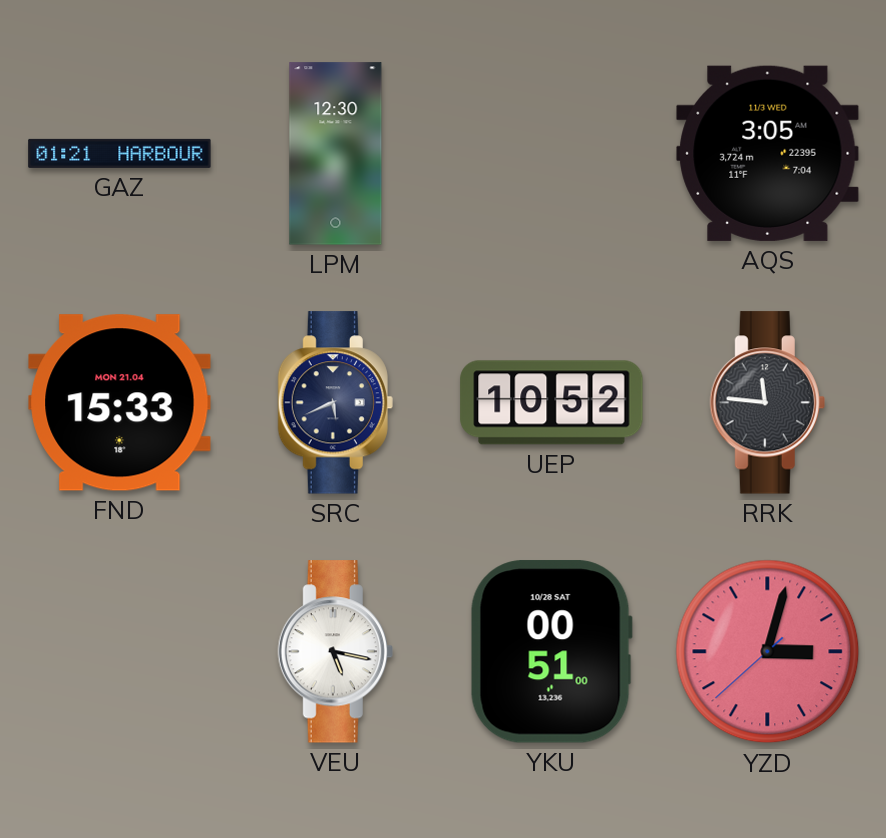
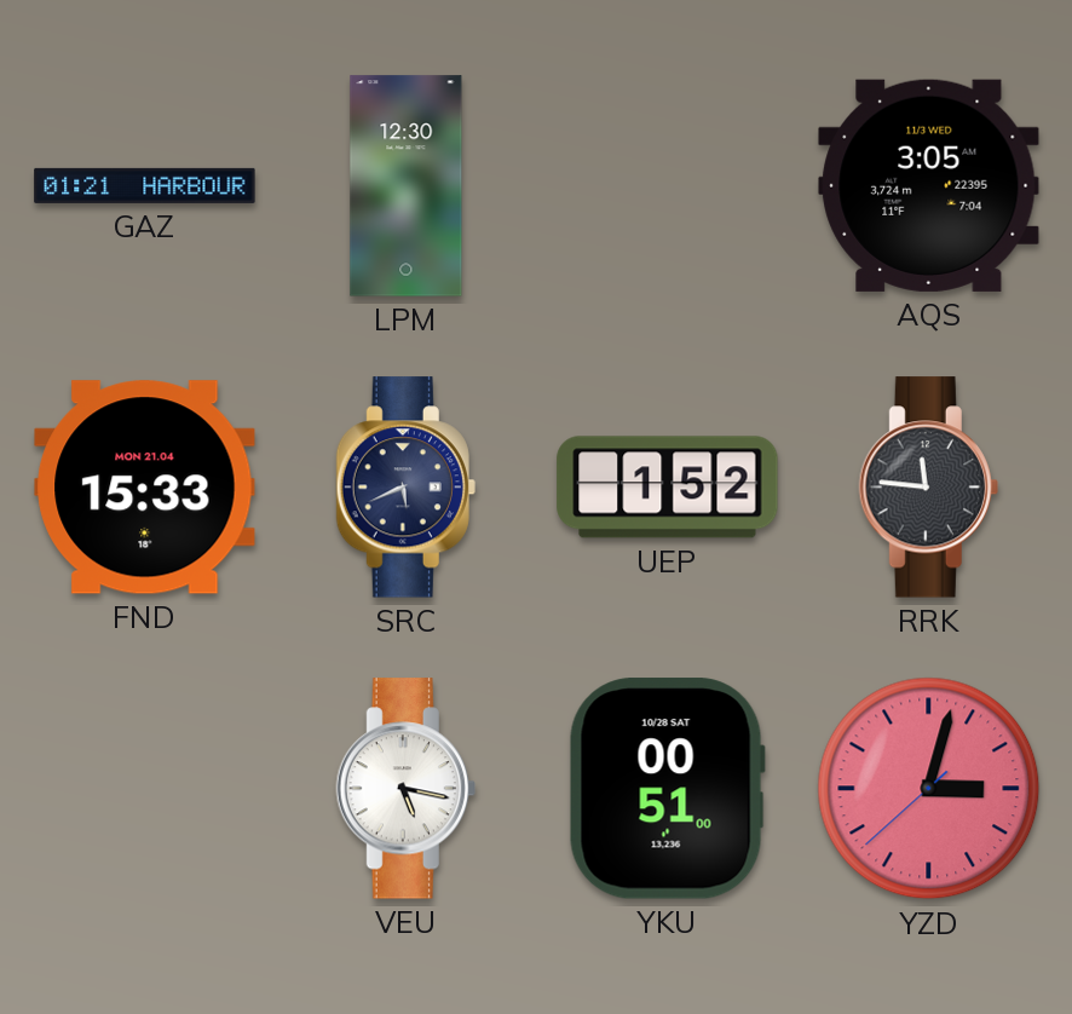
UEP: 10:52 -> 1:52 (668, 488)
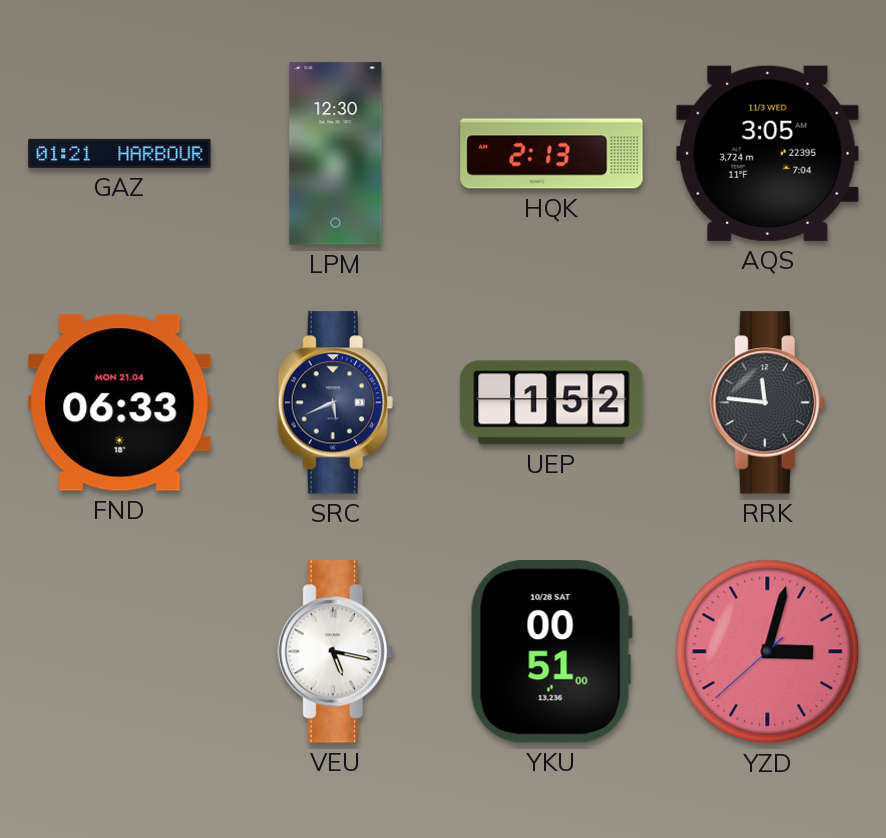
HQK: none -> 2:13 (552, 154)
FND: 15:33 -> 06:33 (120, 403)
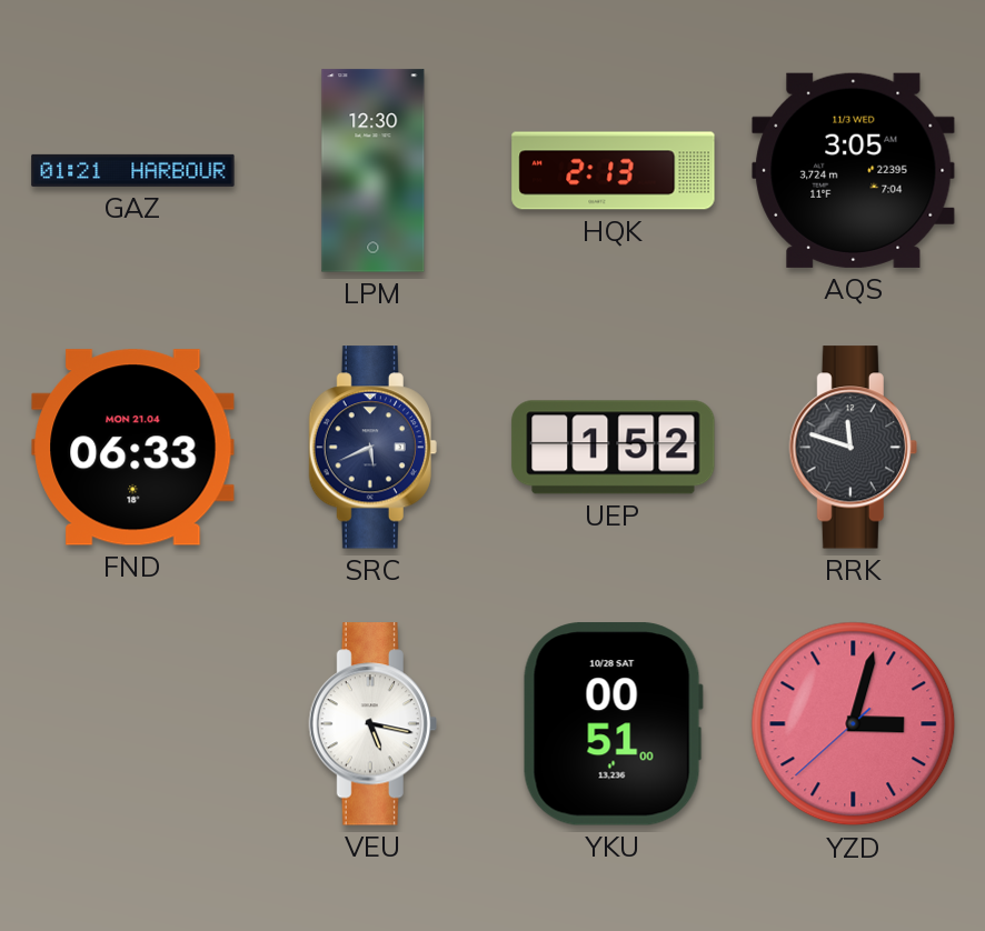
RRK: 11:46 -> 11:48 (853, 448)
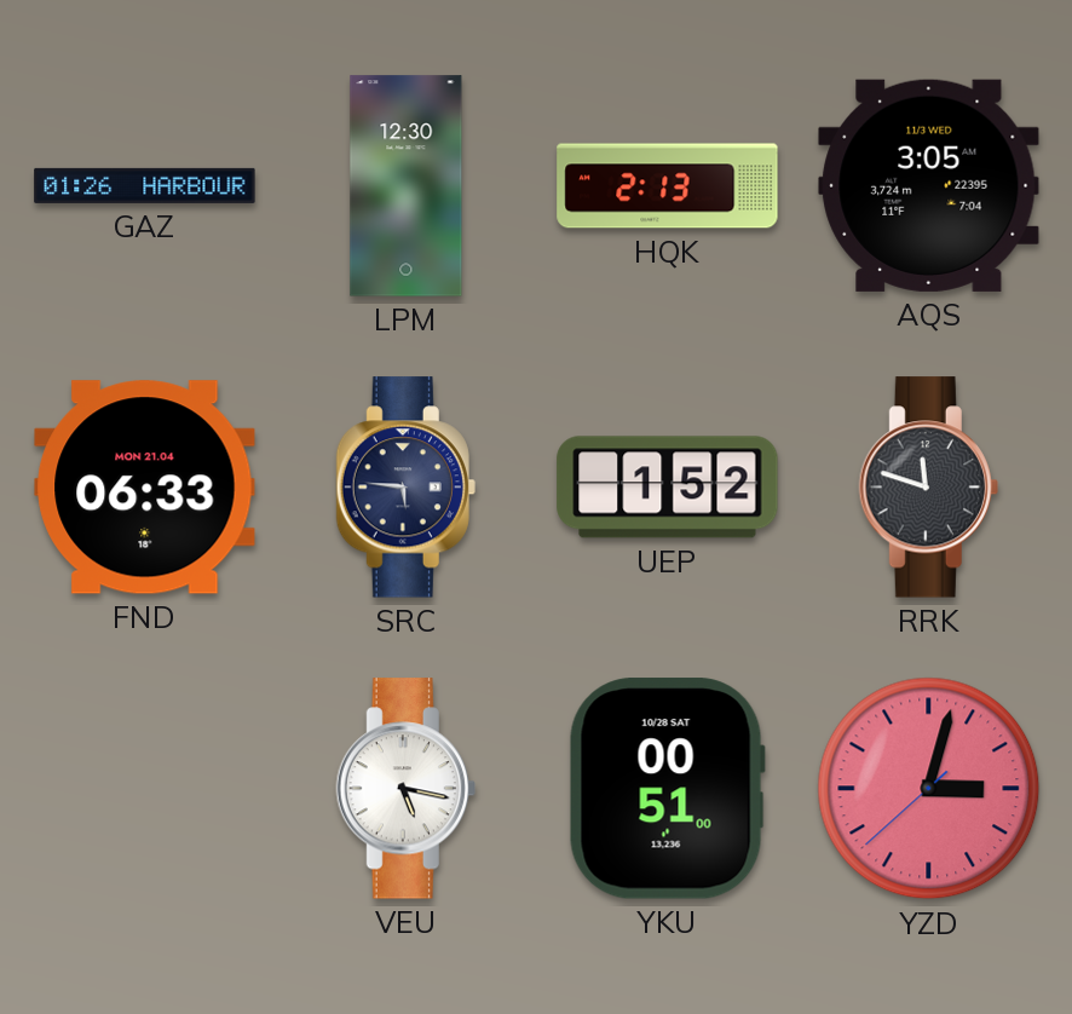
GAZ: 01:21 -> 01:26 (145, 185)
SRC: 5:41 -> 5:46 (405, 488)
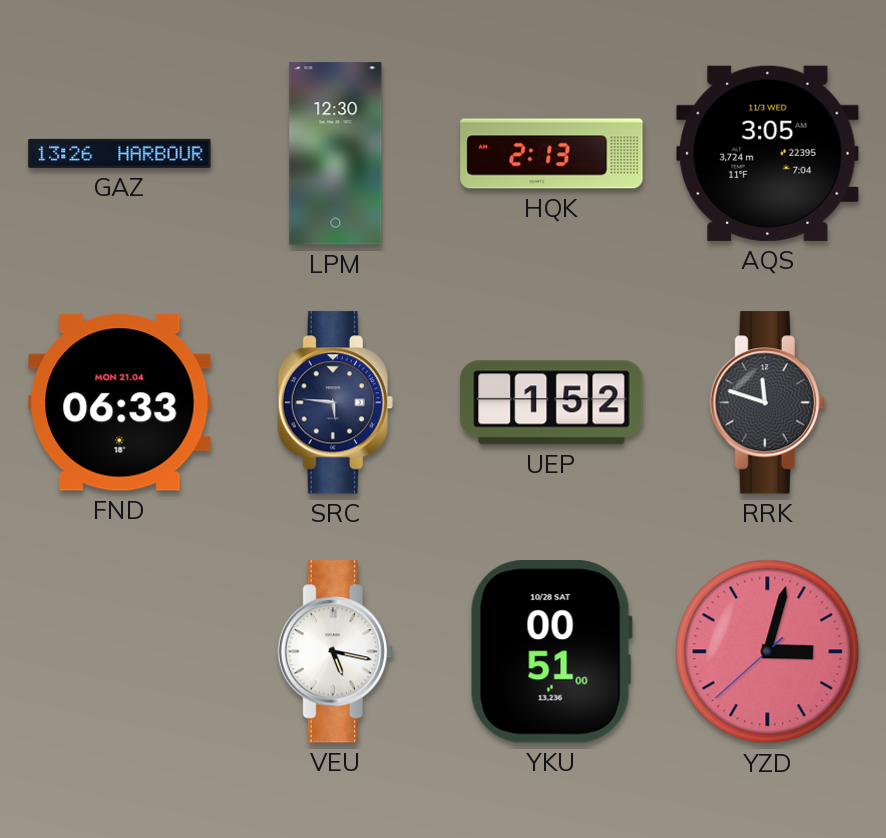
GAZ: 01:26 -> 13:26 (120, 153)
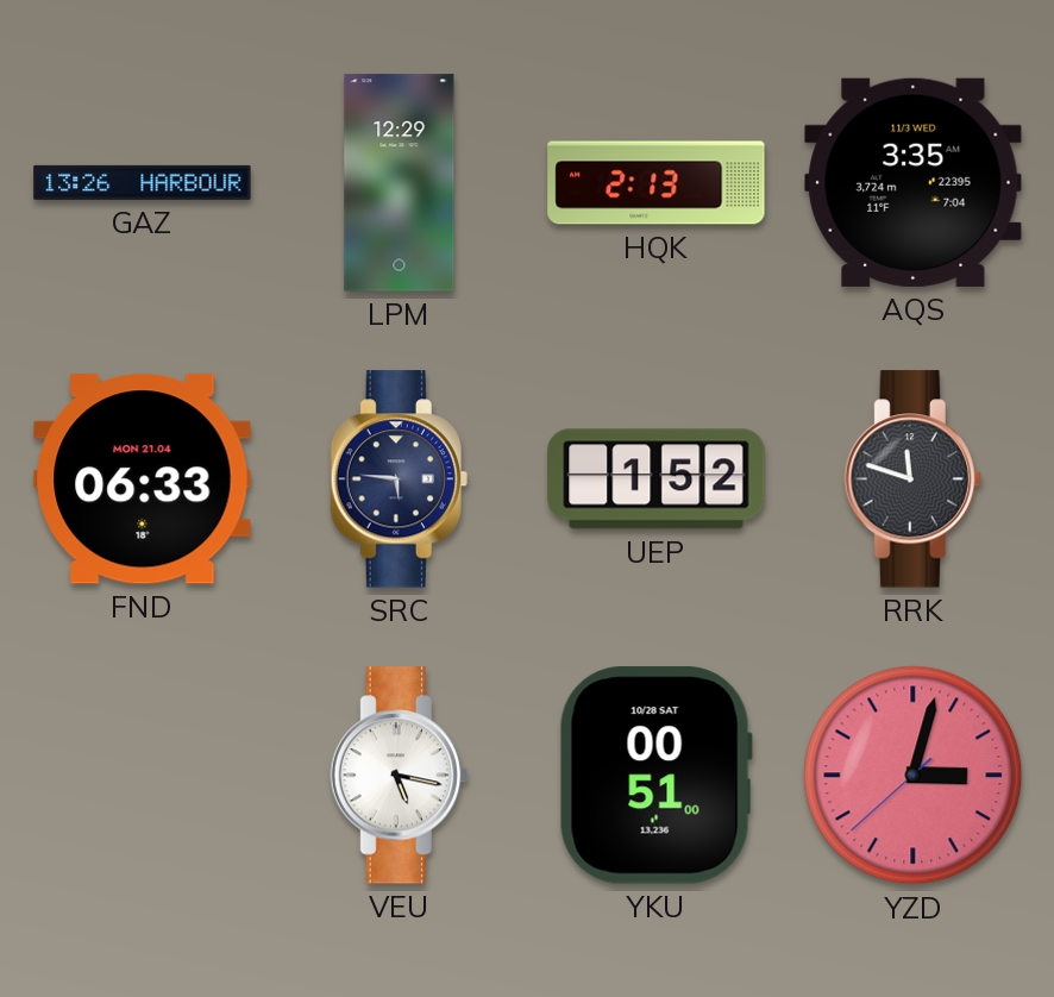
LPM: 12:30 -> 12:29 (400, 183)
AQS: 3:05 -> 3:35 (914, 182)
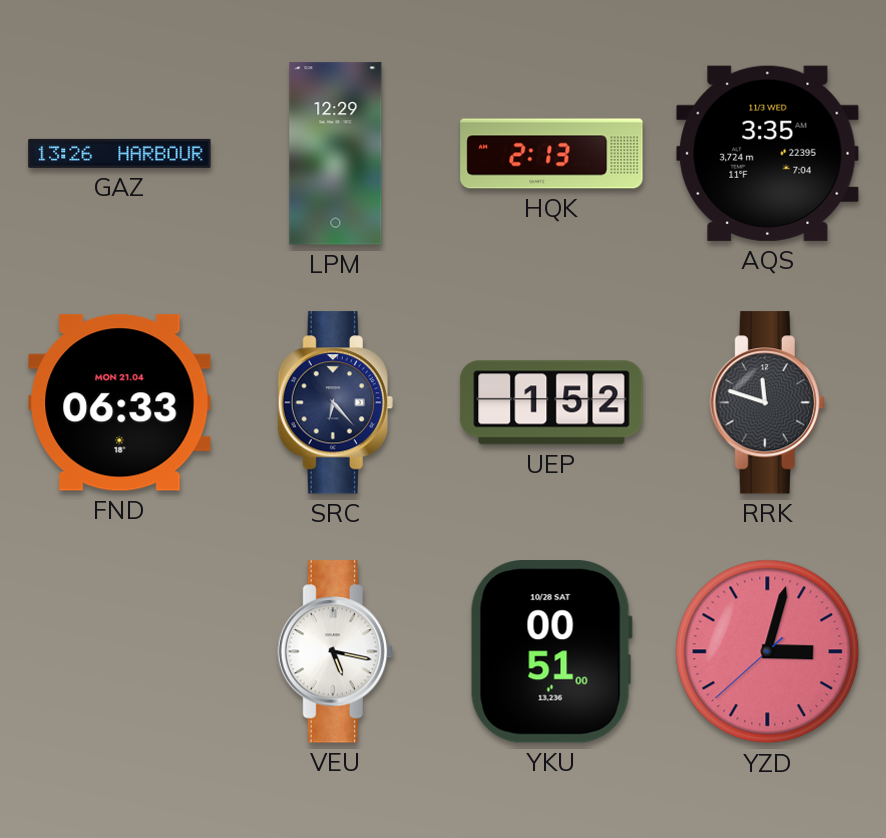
SRC: 5:46 -> 6:23 (335, 403)
